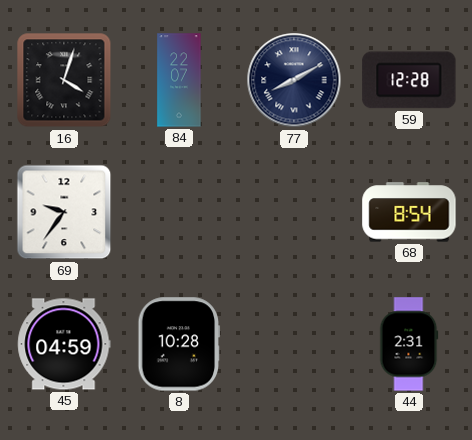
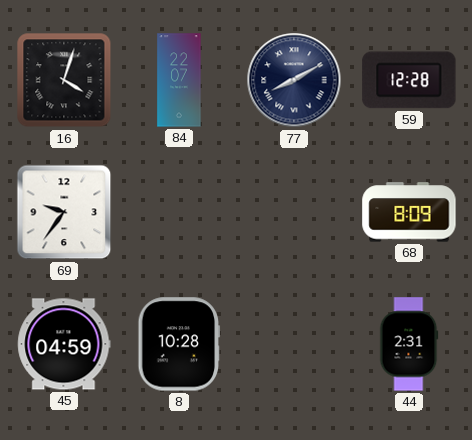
68: 8:54 -> 8:09 (409, 212)
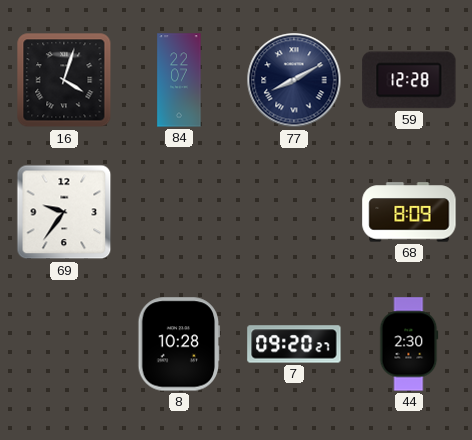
45: 04:59 -> none (64, 344)
7: none -> 09:20 (294, 344)
44: 2:31 -> 2:30 (409, 344)
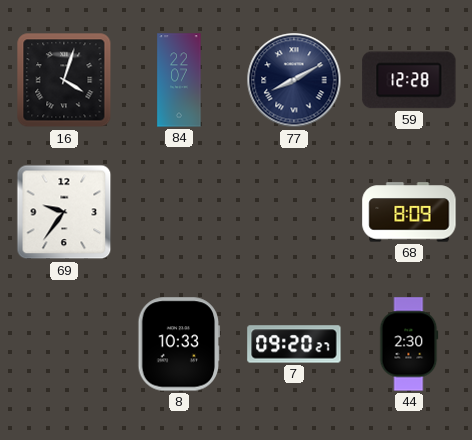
8: 10:28 -> 10:33 (179, 344)
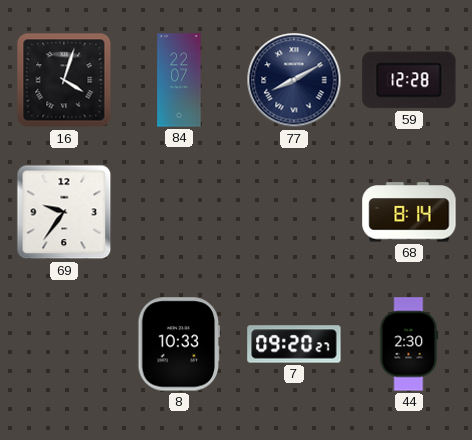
68: 8:09 -> 8:14 (409, 212)
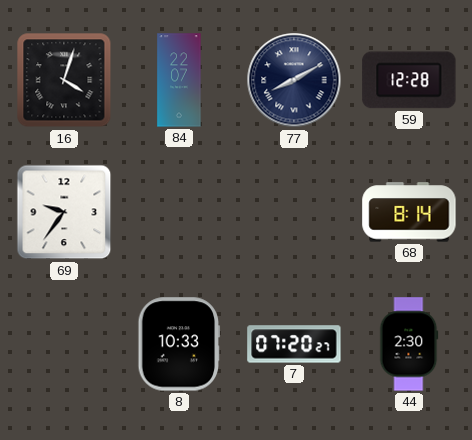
7: 09:20 -> 07:20 (294, 344)
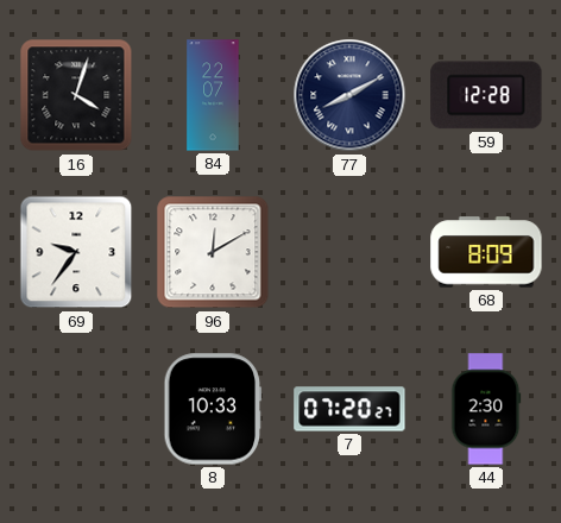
96: none -> 12:10 (213, 252)
68: 8:14 -> 8:09 (486, 252)
